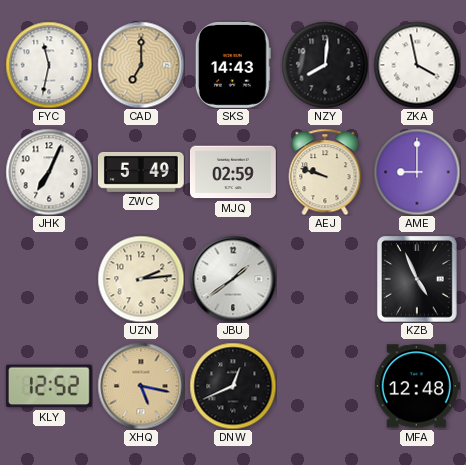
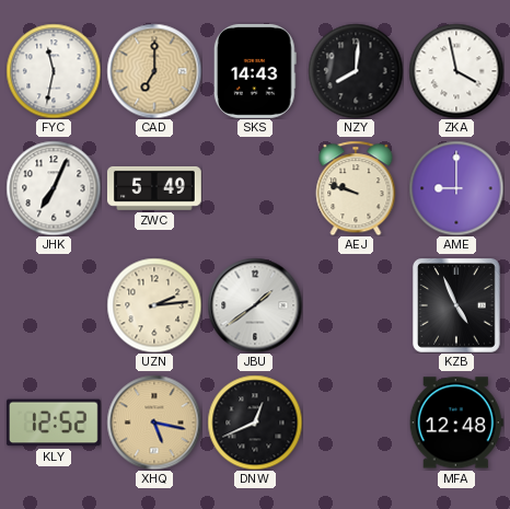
MJQ: 02:59 -> none (234, 172)
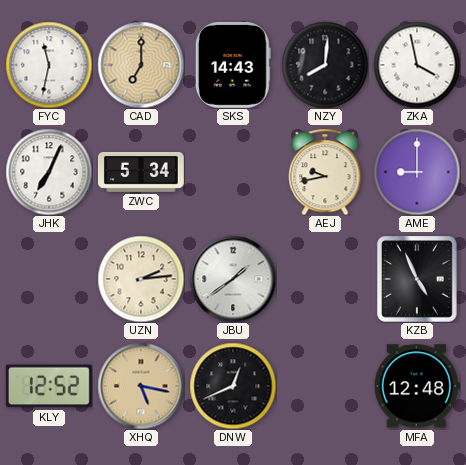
ZWC: 5:49 -> 5:34 (141, 172)
AEJ: 9:48 -> 9:43 (325, 172)
